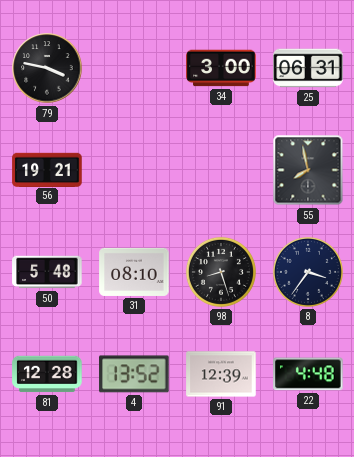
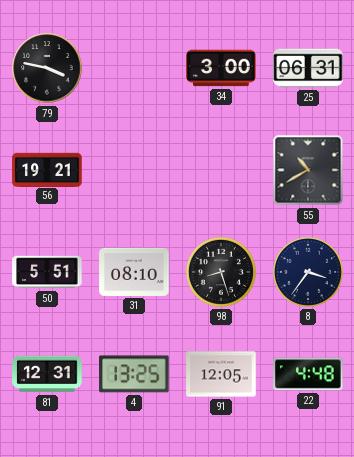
55: 7:58 -> 10:40 (308, 170)
50: 5:48 -> 5:51 (47, 272)
81: 12:28 -> 12:31 (47, 374)
4: 13:52 -> 13:25 (134, 374)
91: 12:39 -> 12:05 (221, 374)
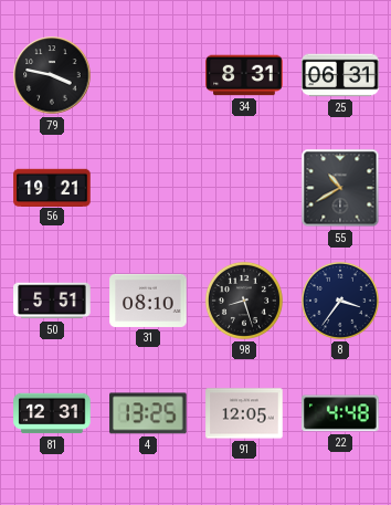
34: 3:00 -> 8:31 (244, 75)
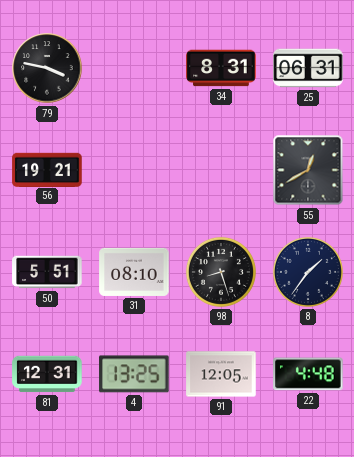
55: 10:40 -> 12:40 (308, 170)
8: 3:36 -> 1:36 (308, 272)
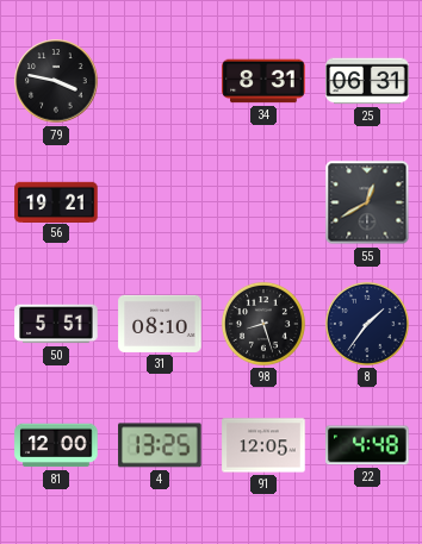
81: 12:31 -> 12:00 (56, 445)
